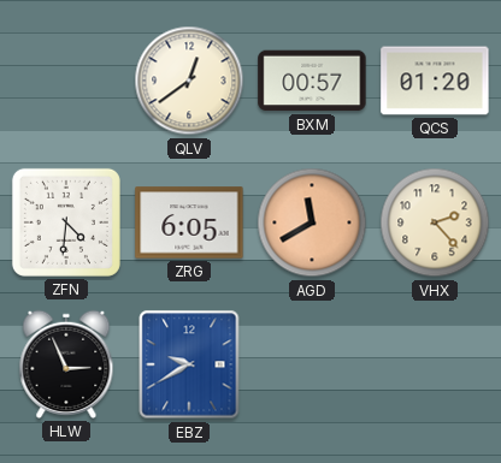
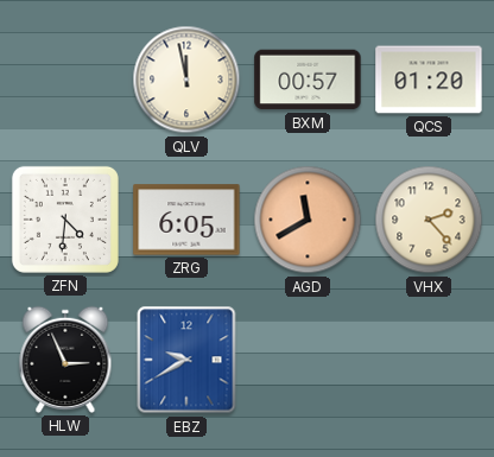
QLV: 12:39 -> 11:58 (186, 80)
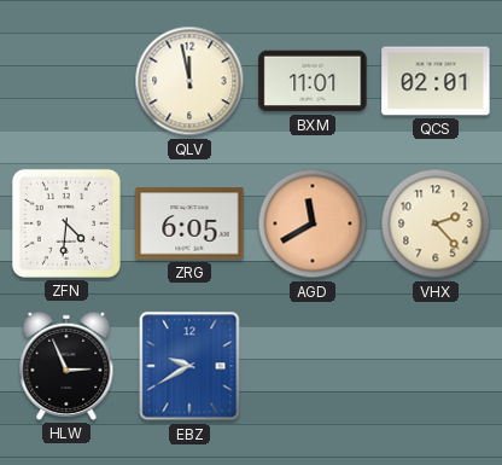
BXM: 00:57 -> 11:01 (313, 81)
QCS: 01:20 -> 02:01 (436, 81)
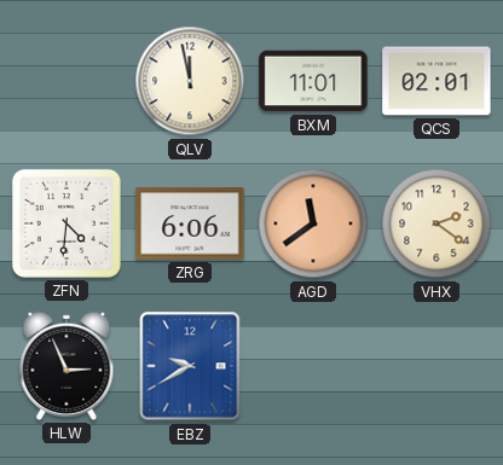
ZRG: 6:05 -> 6:06 (190, 223)
AGD: 11:40 -> 11:39 (313, 223)
VHX: 2:23 -> 2:21 (436, 223)
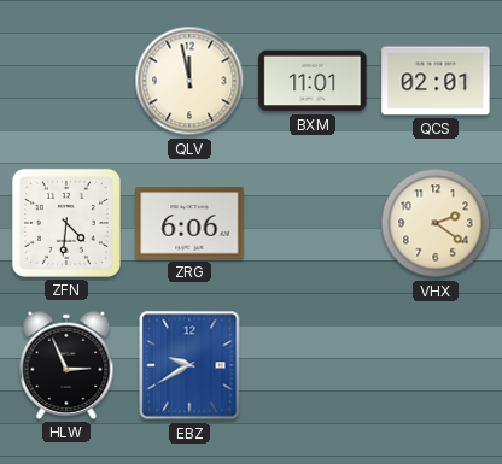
AGD: 11:39 -> none (313, 223)
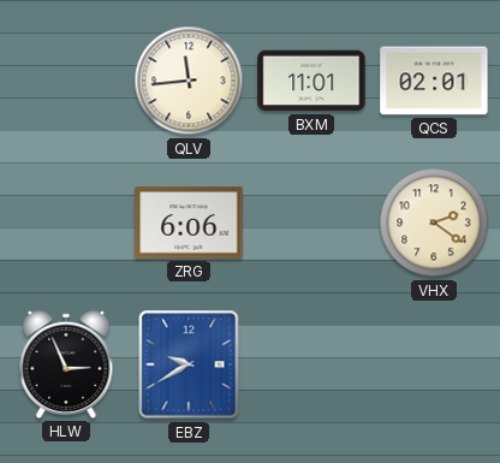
QLV: 11:58 -> 11:44 (189, 81)
ZFN: 4:31 -> none (66, 223)
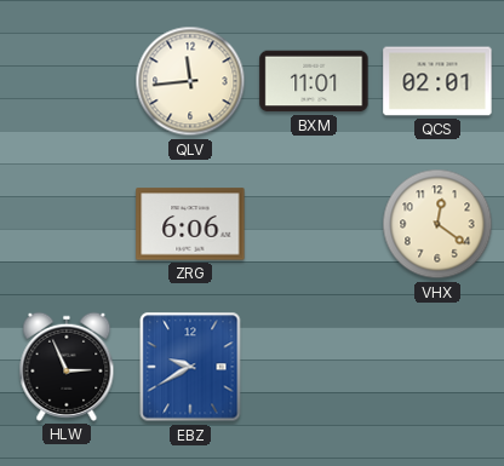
VHX: 2:21 -> 12:21 (437, 224)
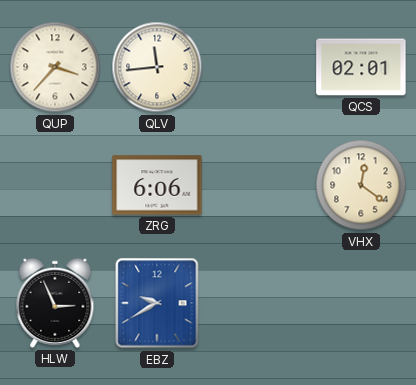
QUP: none -> 3:37 (55, 67)
BXM: 11:01 -> none (314, 81)
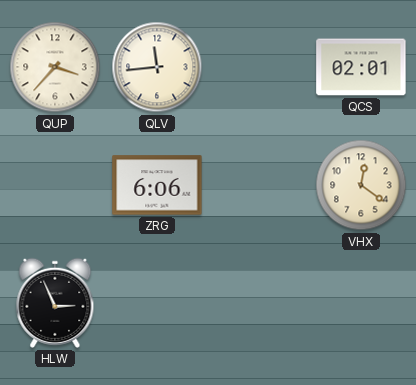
EBZ: 9:40 -> none (157, 303)
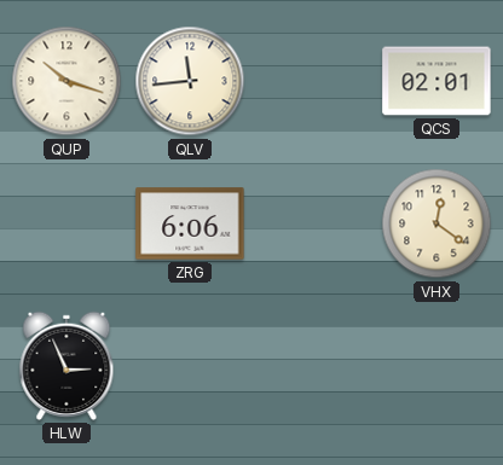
QUP: 3:37 -> 10:18 (67, 81)
